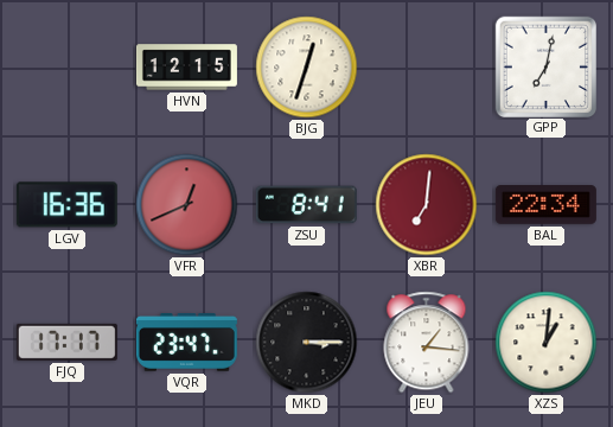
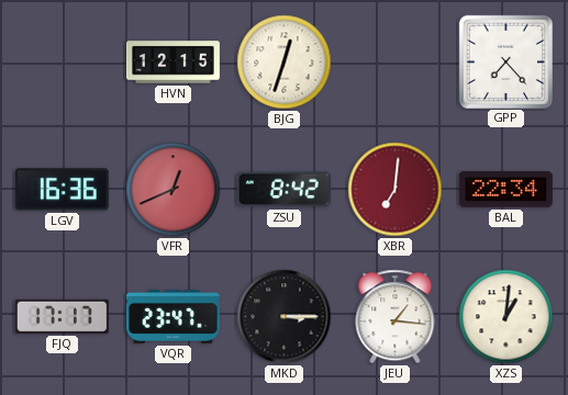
GPP: 7:02 -> 7:23 (505, 61)
ZSU: 8:41 -> 8:42 (283, 190)
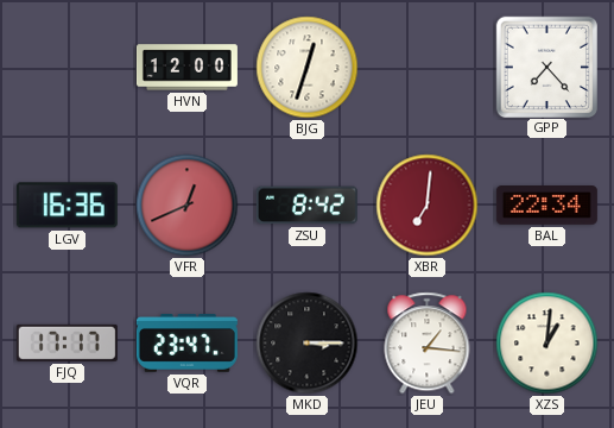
HVN: 12:15 -> 12:00 (186, 68)
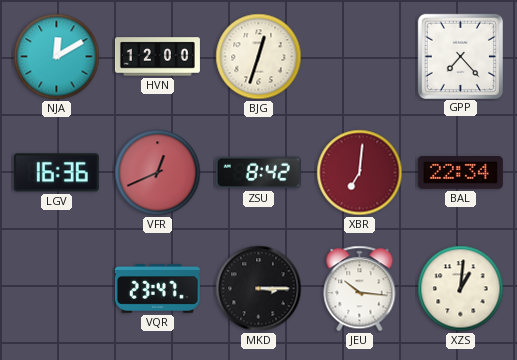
NJA: none -> 12:10 (57, 57)
FJQ: 17:17 -> none (67, 342)
JEU: 1:16 -> 10:16 (360, 289)
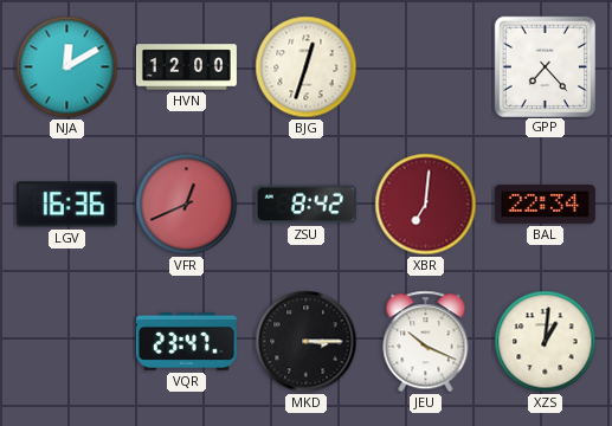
JEU: 10:16 -> 10:19 (426, 342)
